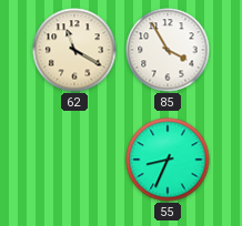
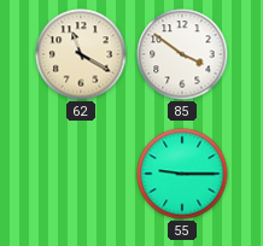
85: 3:55 -> 3:51 (182, 54)
55: 8:34 -> 9:15 (182, 174)
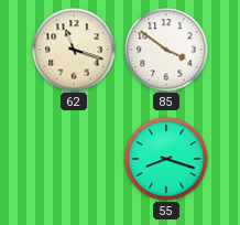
62: 11:20 -> 11:18 (74, 50)
55: 9:15 -> 8:18 (166, 159)
